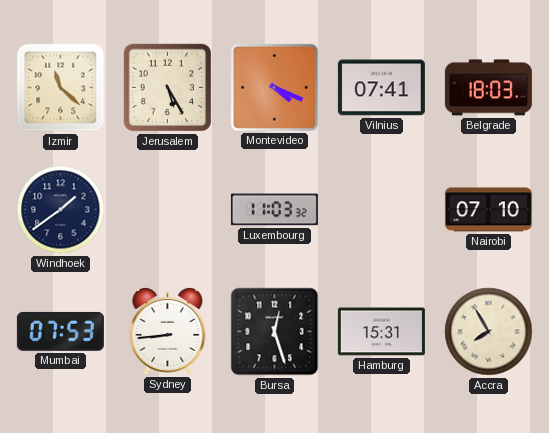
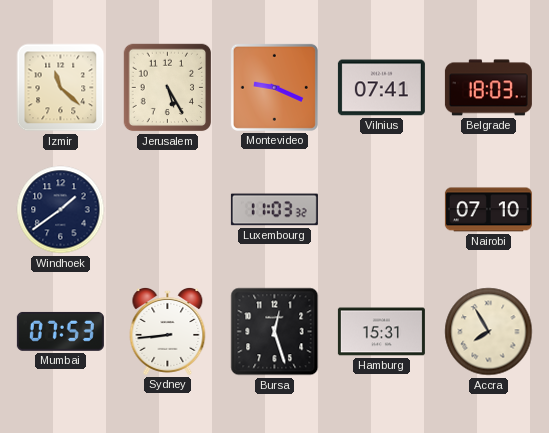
Montevideo: 4:19 -> 9:19 (274, 87)
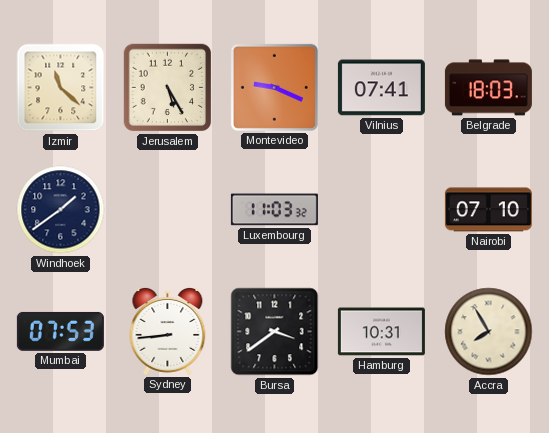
Bursa: 12:27 -> 3:39 (275, 332)
Hamburg: 15:31 -> 10:31 (381, 332)
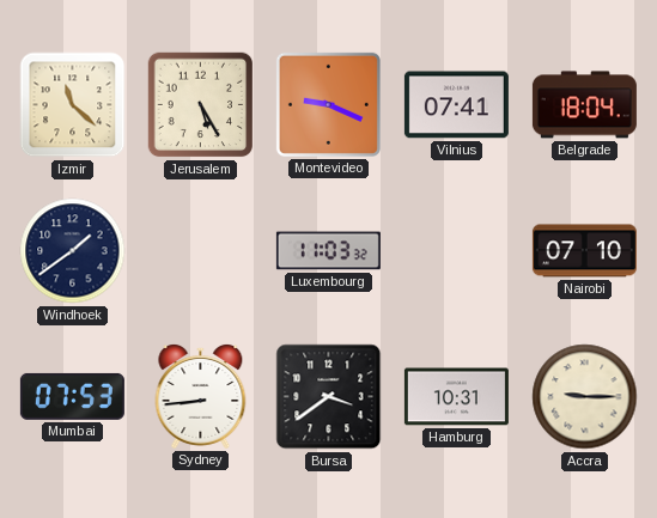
Belgrade: 18:03 -> 18:04 (584, 105)
Accra: 7:55 -> 9:15 (585, 397)
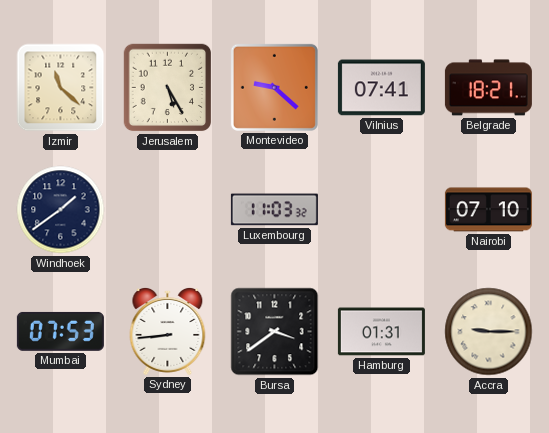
Montevideo: 9:19 -> 9:22 (274, 87)
Belgrade: 18:04 -> 18:21 (488, 88)
Hamburg: 10:31 -> 01:31 (381, 332)
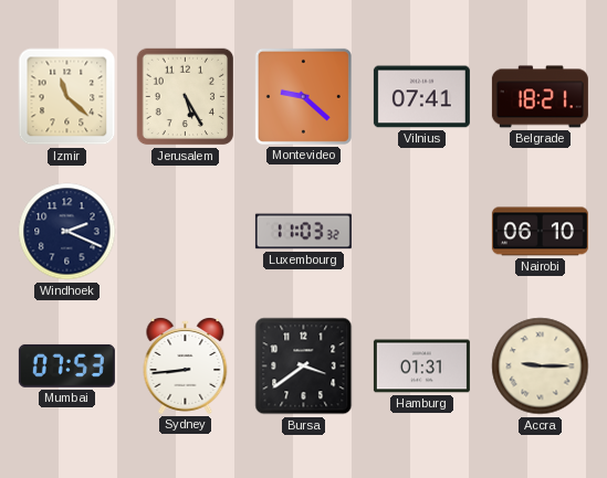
Windhoek: 1:39 -> 2:19 (67, 232)
Nairobi: 07:10 -> 06:10 (540, 232)
